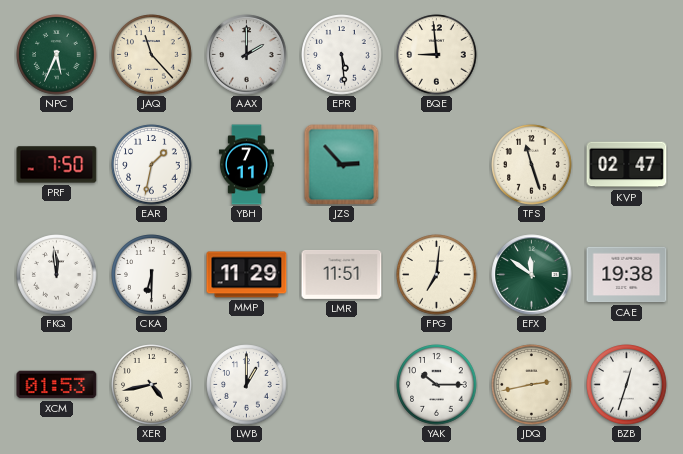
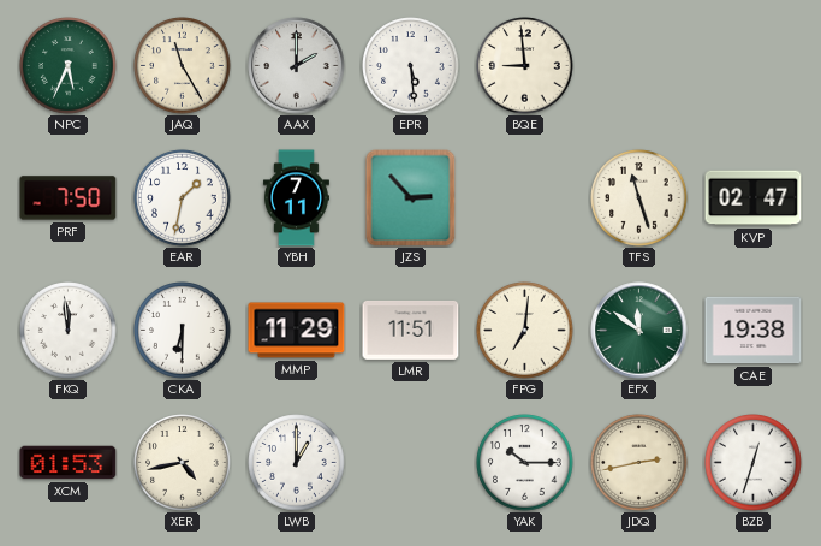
JAQ: 11:23 -> 11:25 (183, 66)
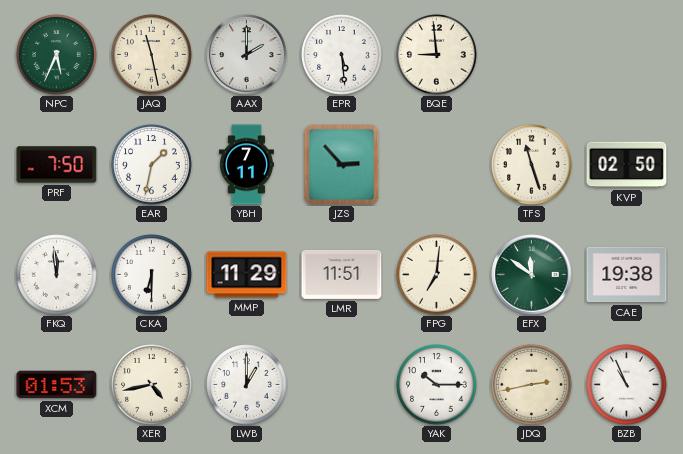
JAQ: 11:25 -> 11:28 (152, 55)
KVP: 02:47 -> 02:50 (627, 165)
BZB: 12:33 -> 10:56 (627, 385)
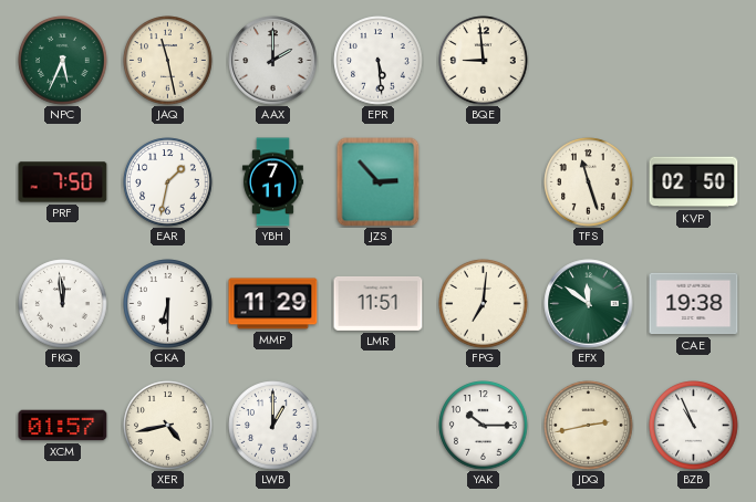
XCM: 01:53 -> 01:57 (63, 426)
